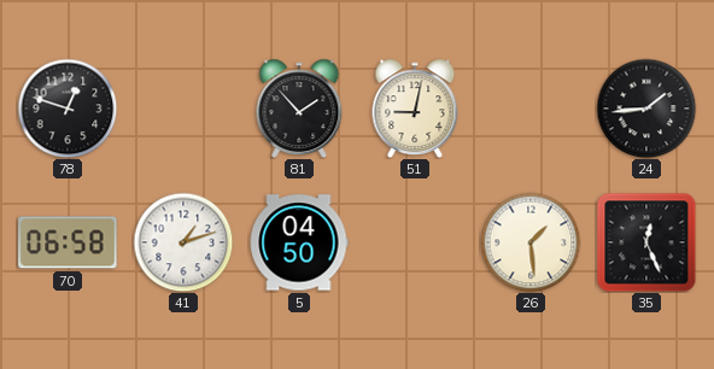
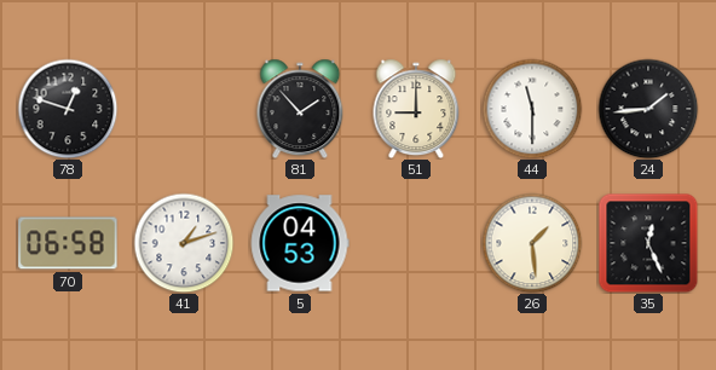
51: 9:02 -> 9:00 (416, 109)
44: none -> 11:30 (532, 109)
5: 04:50 -> 04:53 (300, 243)
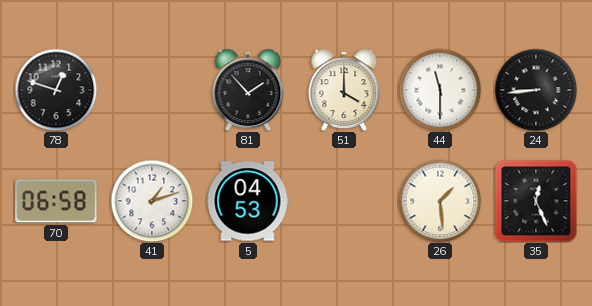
51: 9:00 -> 4:00 (344, 90)
24: 1:44 -> 8:44 (536, 90)
